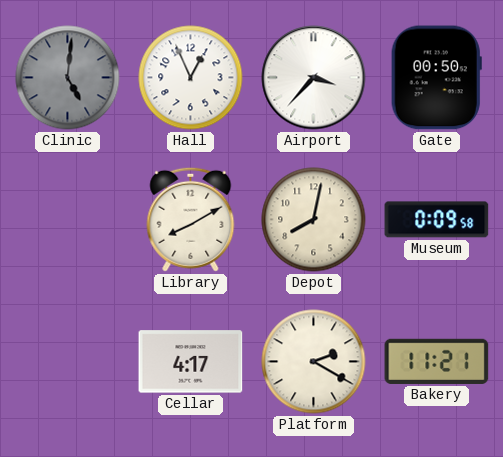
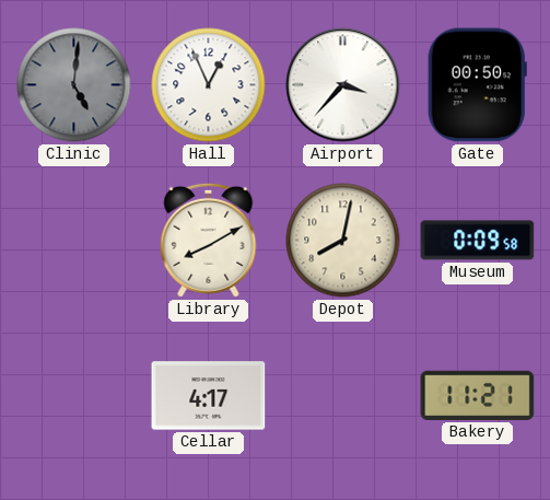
Platform: 2:20 -> none (314, 362)
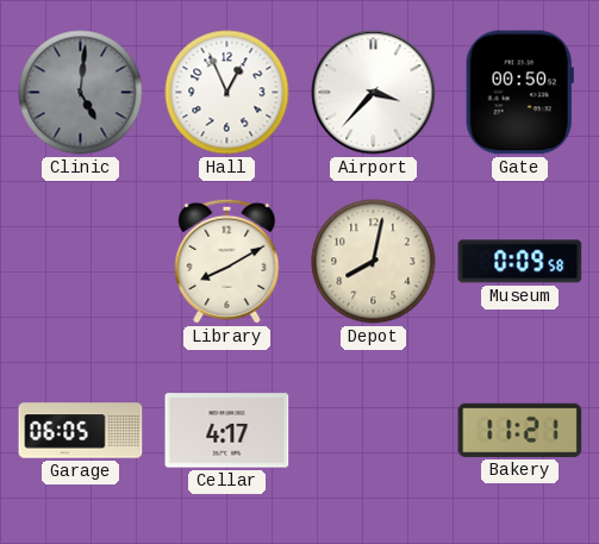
Garage: none -> 06:05 (81, 431)
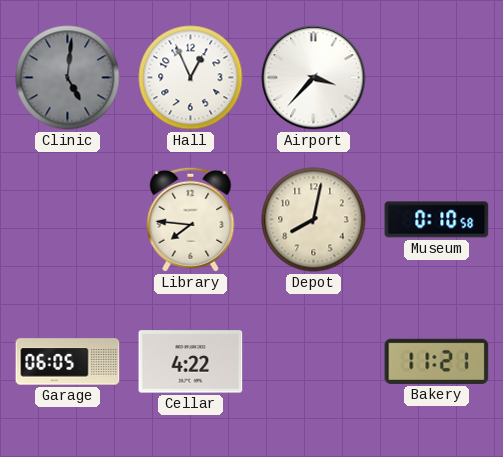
Gate: 00:50 -> none (519, 93)
Library: 8:10 -> 7:46 (191, 219)
Museum: 0:09 -> 0:10 (437, 220)
Cellar: 4:17 -> 4:22 (191, 362)
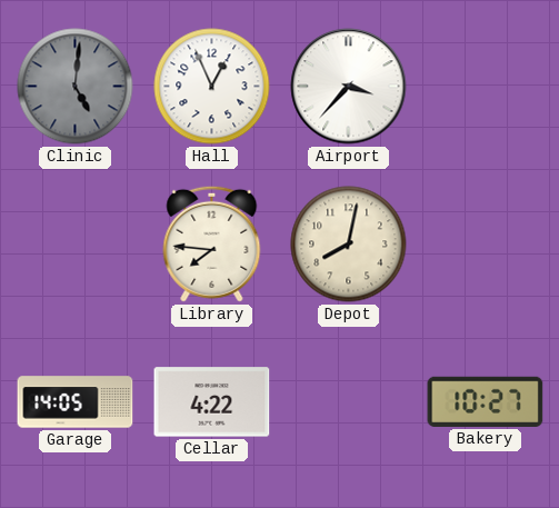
Museum: 0:10 -> none (437, 220)
Garage: 06:05 -> 14:05 (76, 402)
Bakery: 11:21 -> 10:27 (486, 401)
